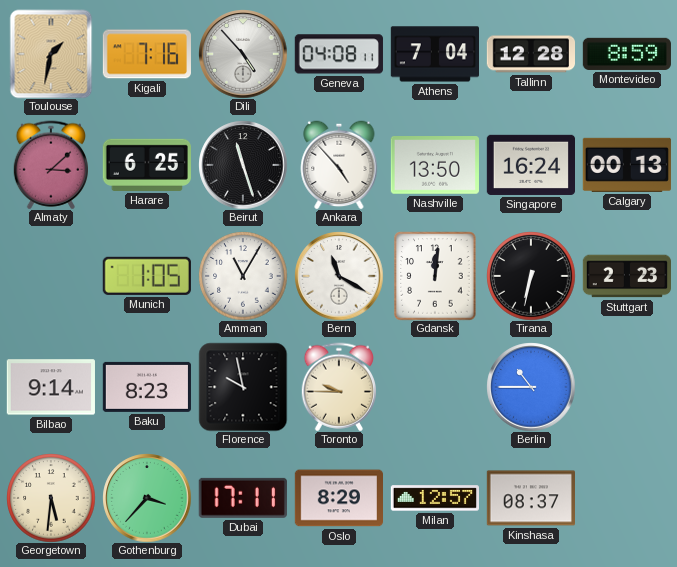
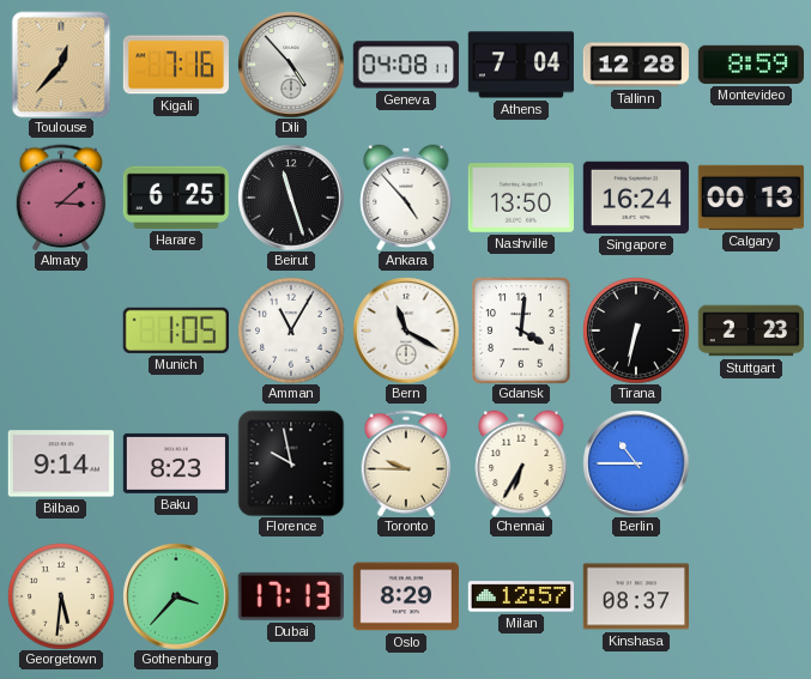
Toulouse: 1:32 -> 12:37 (61, 65)
Gdansk: 12:01 -> 4:01 (521, 331)
Chennai: none -> 6:35 (521, 463)
Dubai: 17:11 -> 17:13 (291, 596)
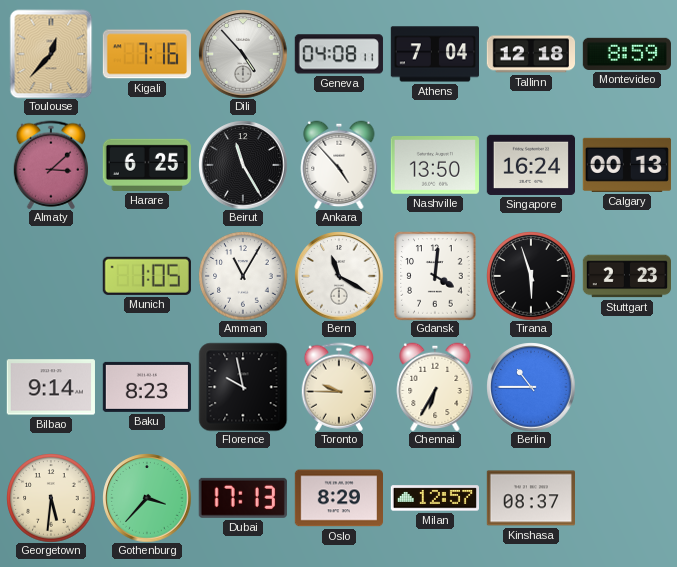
Tallinn: 12:28 -> 12:18 (530, 54)
Beirut: 11:27 -> 11:25 (243, 165)
Tirana: 6:32 -> 5:57 (531, 276)
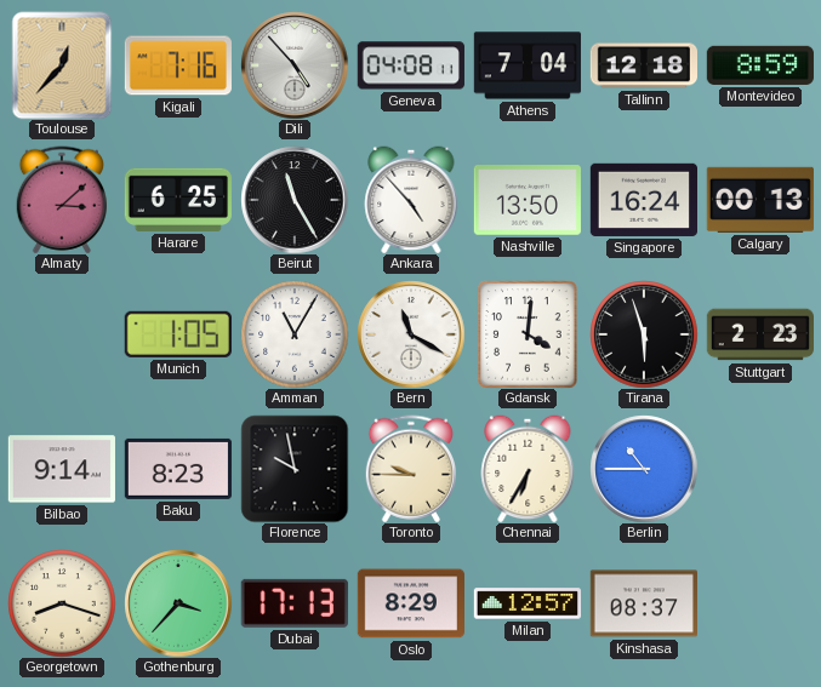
Georgetown: 5:31 -> 8:18 (62, 603)
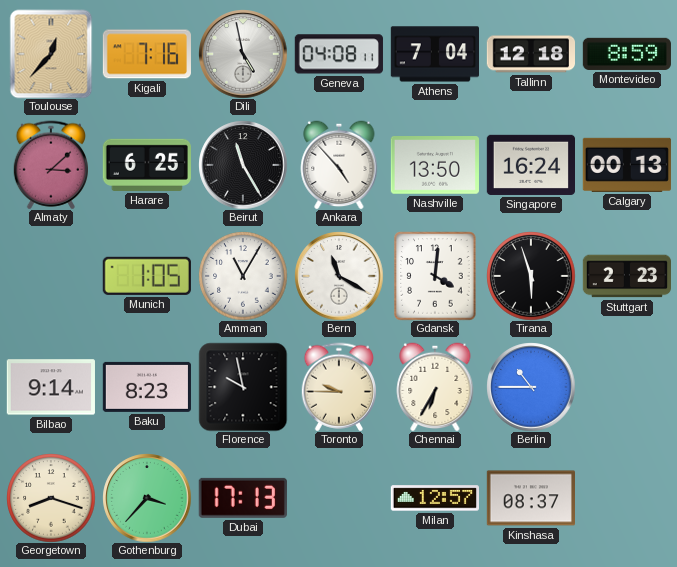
Dili: 4:53 -> 4:58 (243, 54)
Oslo: 8:29 -> none (410, 603)
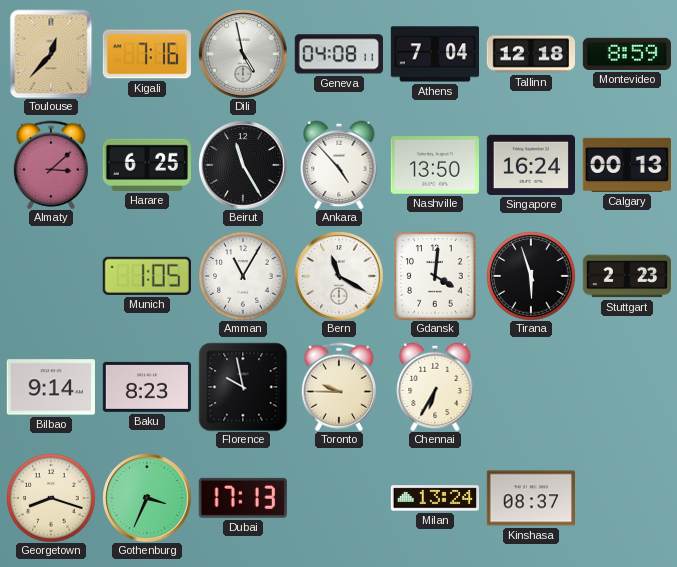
Berlin: 10:45 -> none (531, 387)
Gothenburg: 3:37 -> 3:34 (147, 498)
Milan: 12:57 -> 13:24 (434, 498)
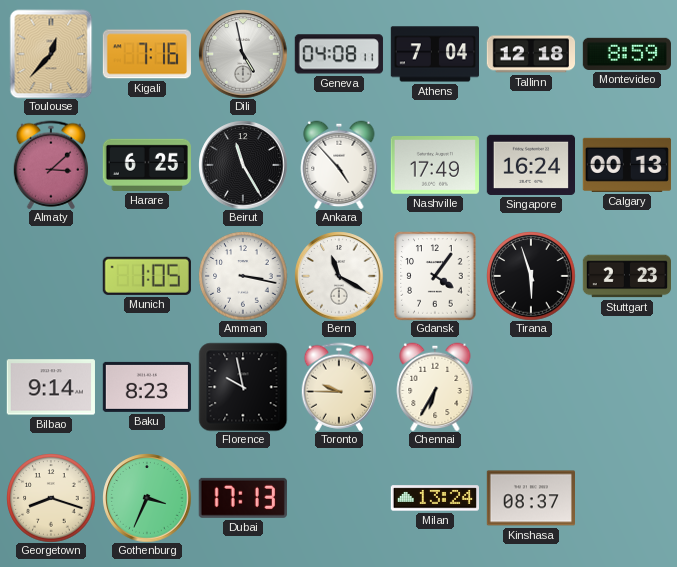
Nashville: 13:50 -> 17:49 (435, 165)
Amman: 11:05 -> 3:17 (243, 276)
Gdansk: 4:01 -> 4:06 (435, 276)
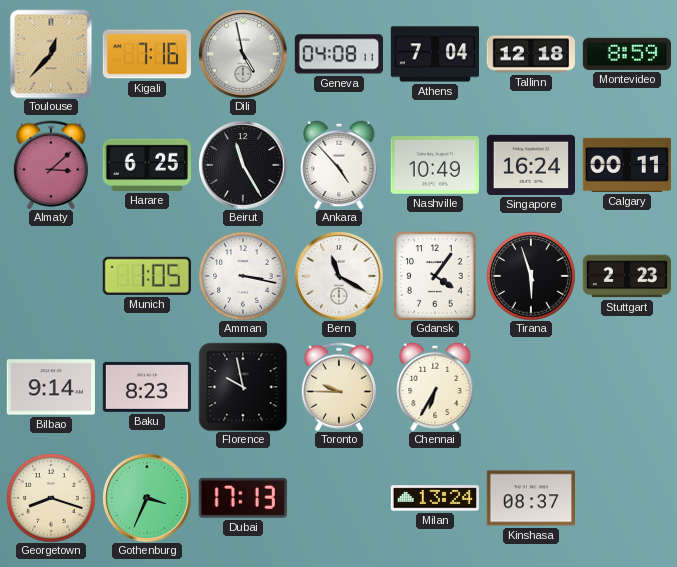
Nashville: 17:49 -> 10:49 (435, 165)
Calgary: 00:13 -> 00:11 (627, 165)
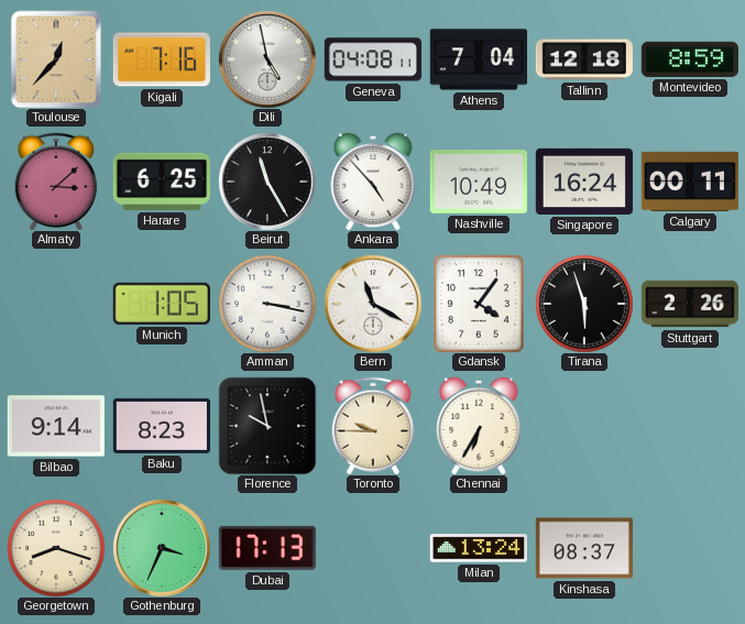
Stuttgart: 2:23 -> 2:26 (689, 304)
